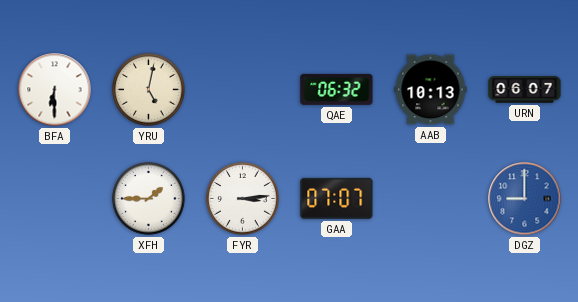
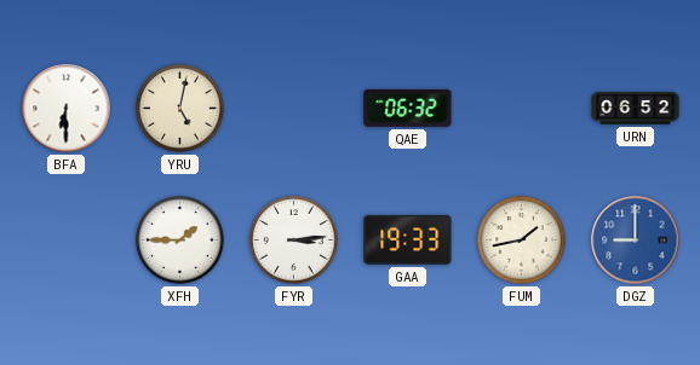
AAB: 10:13 -> none (431, 90)
URN: 06:07 -> 06:52 (636, 109)
GAA: 07:07 -> 19:33 (408, 239)
FUM: none -> 1:43 (522, 241)
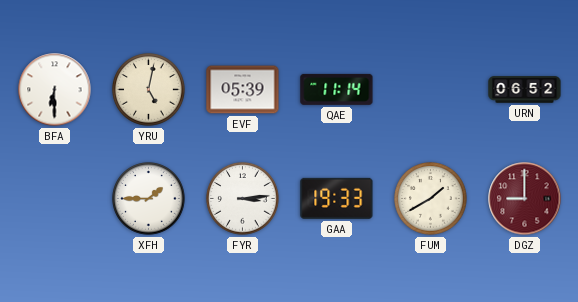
EVF: none -> 05:39 (243, 90)
QAE: 06:32 -> 11:14 (337, 89)
FUM: 1:43 -> 1:40 (431, 199)
DGZ dial: blue -> burgundy (525, 199)
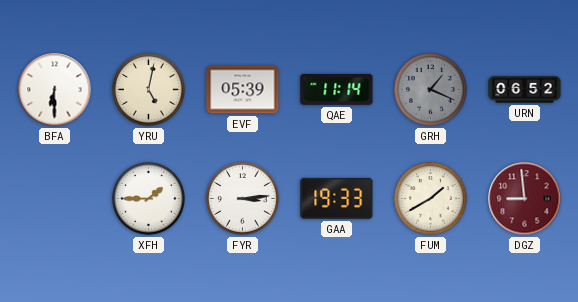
GRH: none -> 1:19 (431, 90)
DGZ: 9:00 -> 8:59 (525, 199)
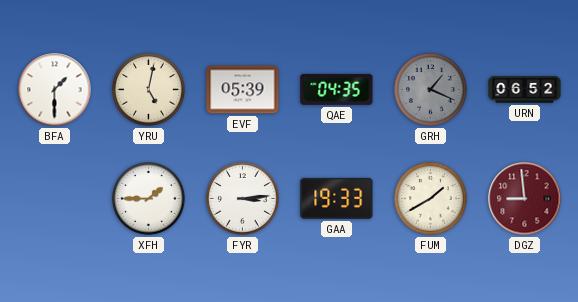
BFA: 6:30 -> 1:30 (55, 90)
QAE: 11:14 -> 04:35 (337, 89)
